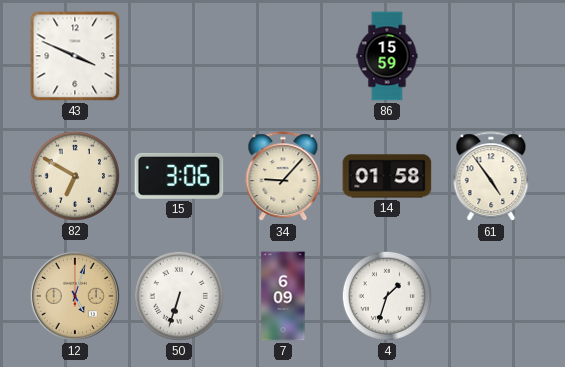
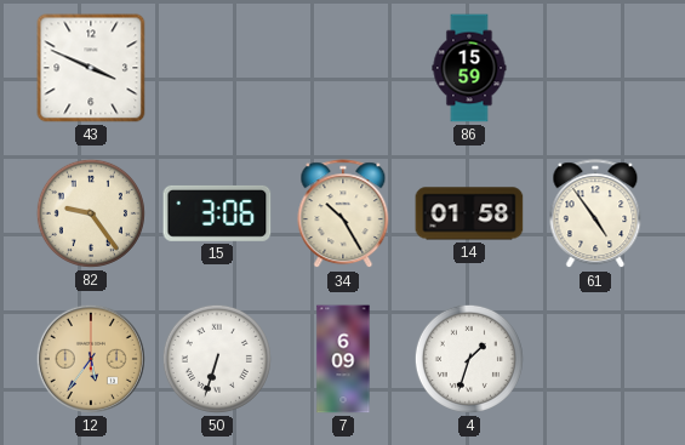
82: 6:50 -> 9:24 (91, 213)
34: 9:07 -> 10:25 (343, 215)
12: 5:03 -> 5:36 (91, 359)
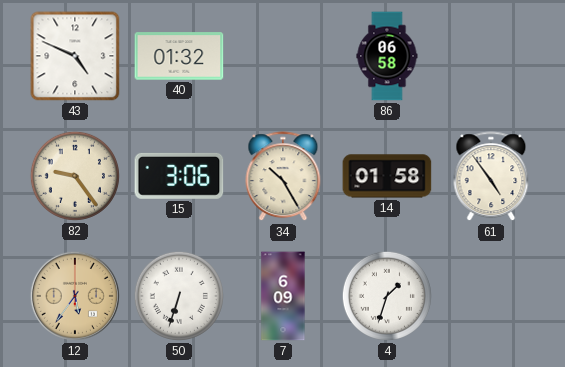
43: 3:49 -> 4:49 (75, 56)
40: none -> 01:32 (179, 56)
86: 15:59 -> 06:58 (387, 56)
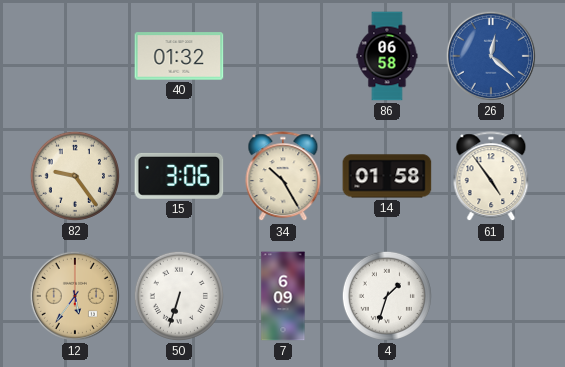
43: 4:49 -> none (75, 56)
26: none -> 12:22 (491, 56)
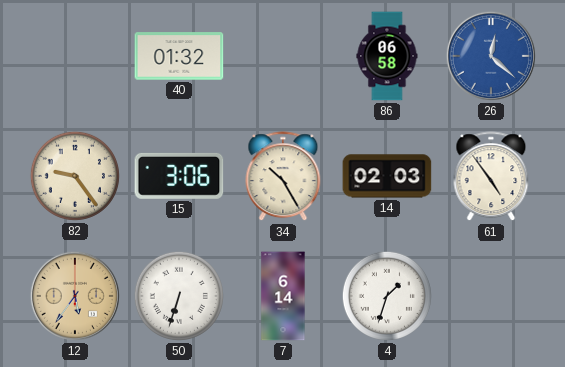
14: 01:58 -> 02:03 (387, 176)
7: 6:09 -> 6:14 (283, 296)
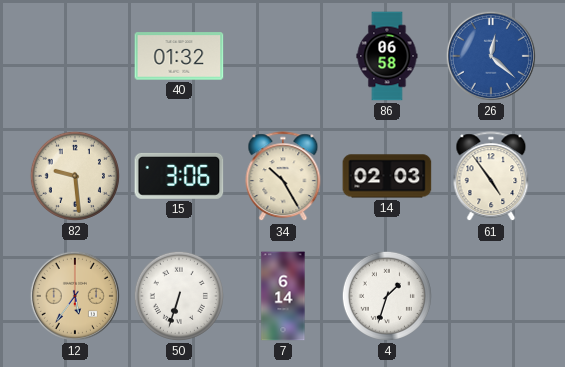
82: 9:24 -> 9:29 (75, 176)
